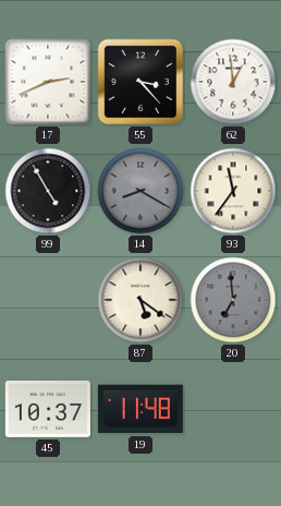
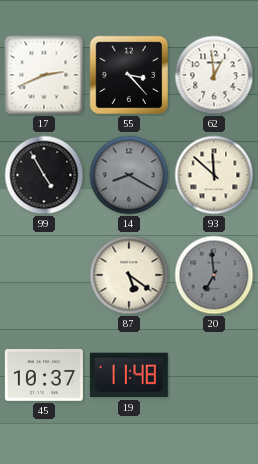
93: 11:36 -> 11:52 (214, 175)
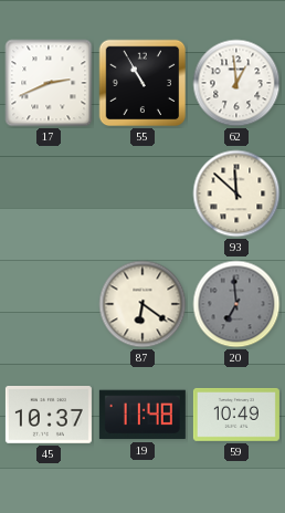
55: 3:23 -> 10:55 (142, 83)
99: 4:55 -> none (44, 175)
14: 8:20 -> none (129, 175)
87: 5:21 -> 6:21 (142, 304)
59: none -> 10:49 (236, 415)
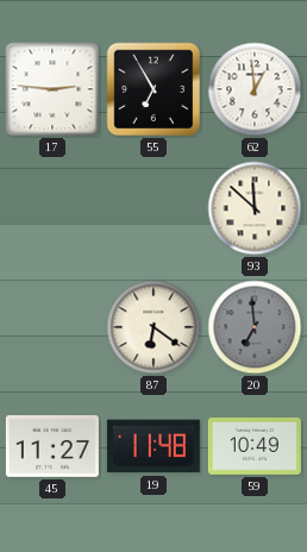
17: 2:41 -> 2:46 (52, 89)
55: 10:55 -> 6:55 (153, 89)
45: 10:37 -> 11:27 (52, 447)
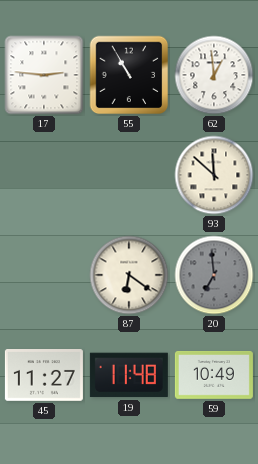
55: 6:55 -> 10:55 (129, 75)
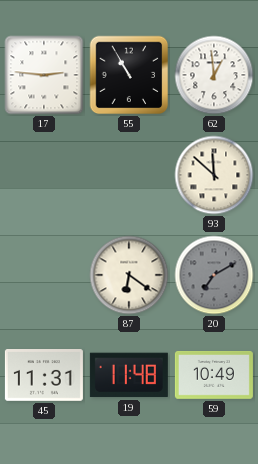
20: 6:59 -> 7:10 (214, 275)
45: 11:27 -> 11:31 (44, 376)
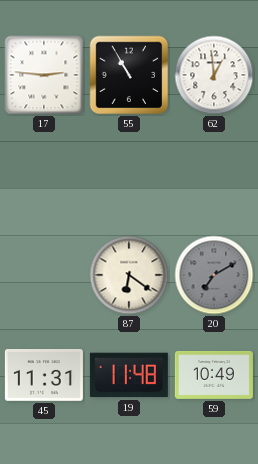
93: 11:52 -> none (214, 175)
